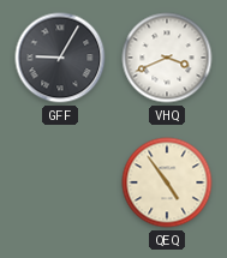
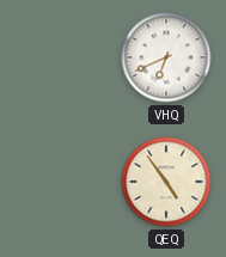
GFF: 9:05 -> none (60, 58)
VHQ: 3:41 -> 6:41 (166, 57)
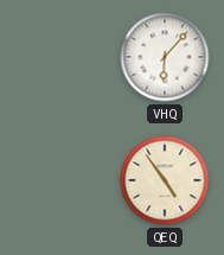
VHQ: 6:41 -> 6:07 (165, 57)
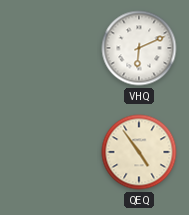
VHQ: 6:07 -> 6:11 (139, 48)
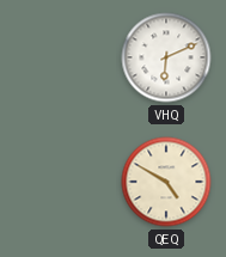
QEQ: 4:54 -> 4:50 (166, 182)
